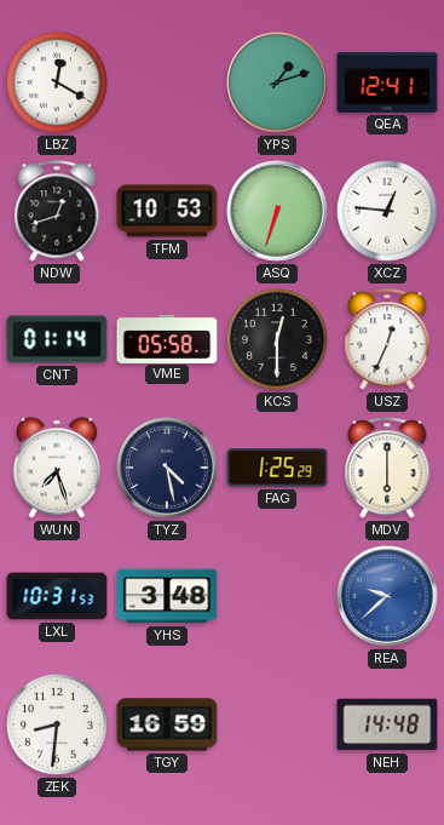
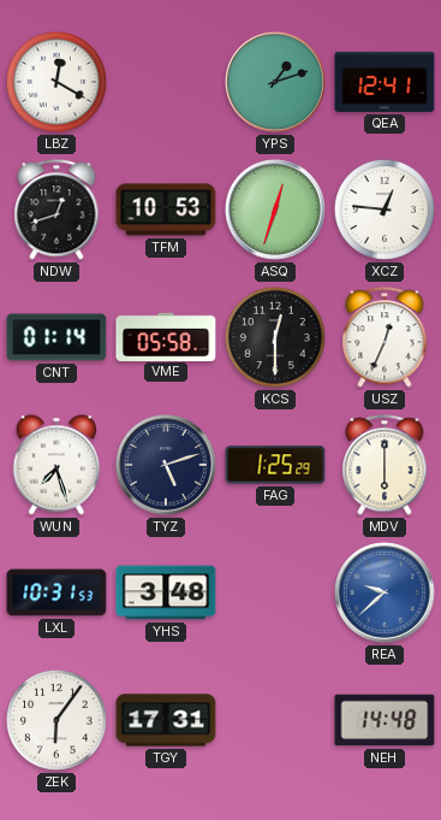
ASQ: 6:33 -> 12:33 (276, 211)
TYZ: 4:28 -> 5:12 (167, 466)
ZEK: 8:31 -> 6:06 (56, 720)
TGY: 16:59 -> 17:31 (166, 720)
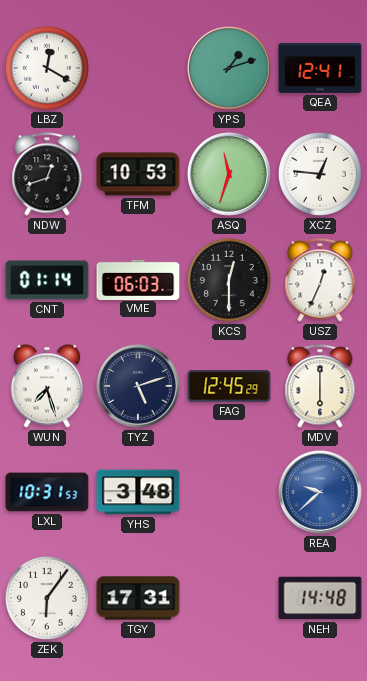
ASQ: 12:33 -> 11:33 (230, 175)
VME: 05:58 -> 06:03 (138, 279)
FAG: 1:25 -> 12:45 (229, 386)
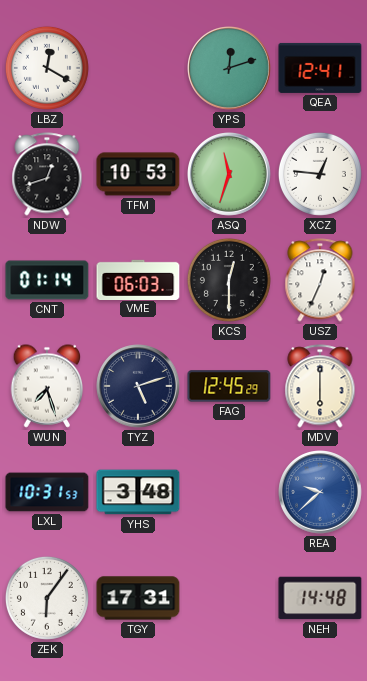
YPS: 1:12 -> 12:12 (230, 69)
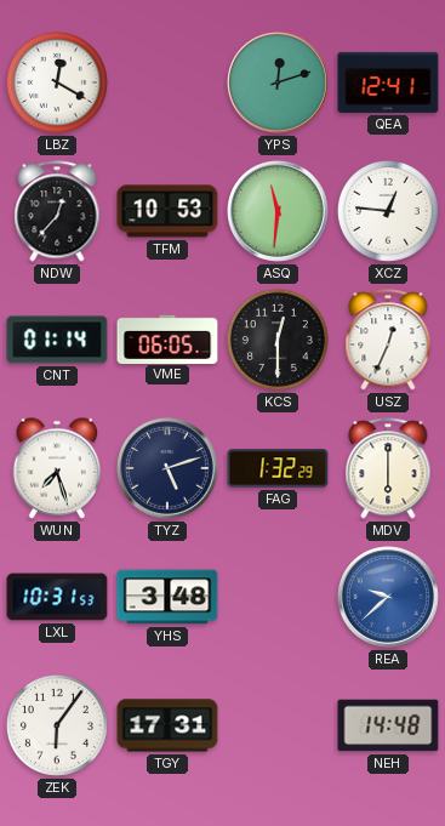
NDW: 12:42 -> 12:37 (57, 211)
ASQ: 11:33 -> 11:31 (279, 212)
VME: 06:03 -> 06:05 (167, 338)
FAG: 12:45 -> 1:32 (278, 468)
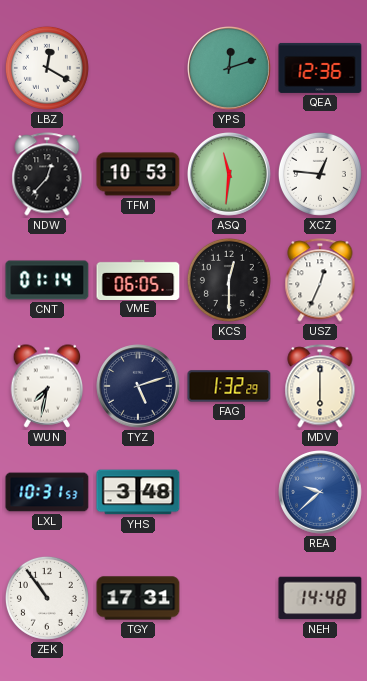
QEA: 12:41 -> 12:36 (320, 68)
WUN: 7:27 -> 7:32 (47, 386)
ZEK: 6:06 -> 10:54 (47, 598)
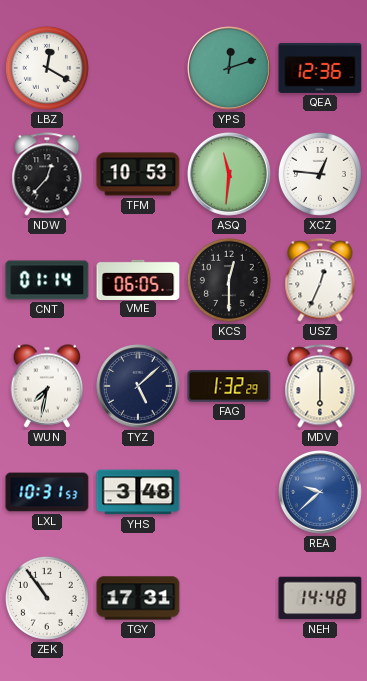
TYZ: 5:12 -> 5:08 (139, 387)
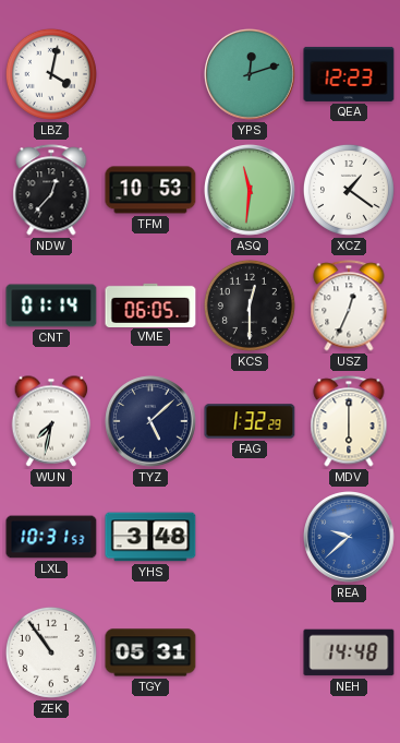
LBZ: 12:20 -> 4:02 (51, 74)
QEA: 12:36 -> 12:23 (349, 74)
XCZ: 12:46 -> 1:21 (349, 190)
TGY: 17:31 -> 05:31 (150, 652)
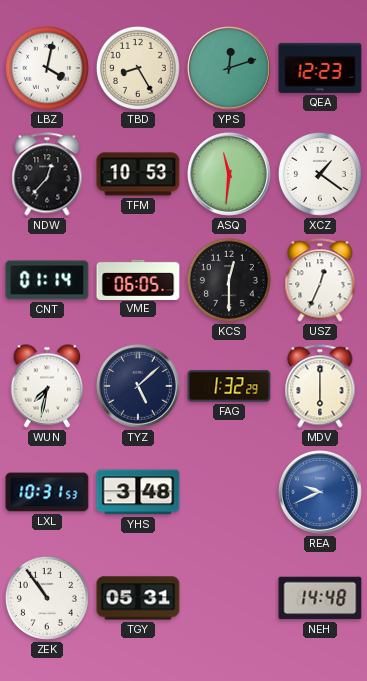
TBD: none -> 8:25 (138, 68)
REA: 9:38 -> 9:41 (321, 493)
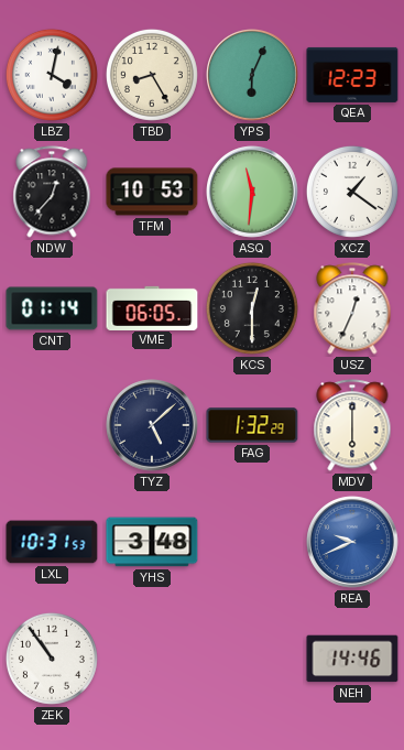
YPS: 12:12 -> 6:04 (253, 76)
WUN: 7:32 -> none (47, 386)
TGY: 05:31 -> none (138, 598)
NEH: 14:48 -> 14:46 (352, 659)
